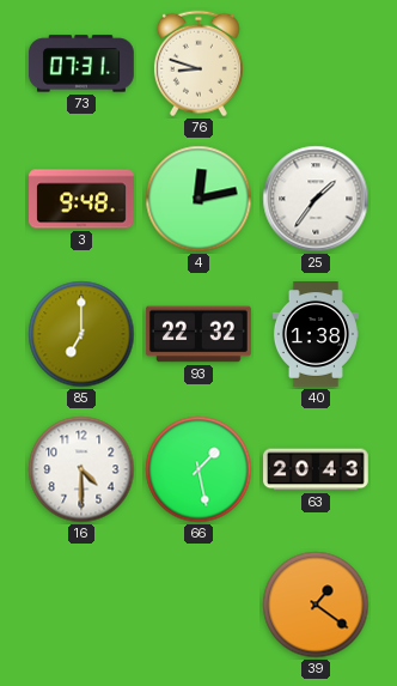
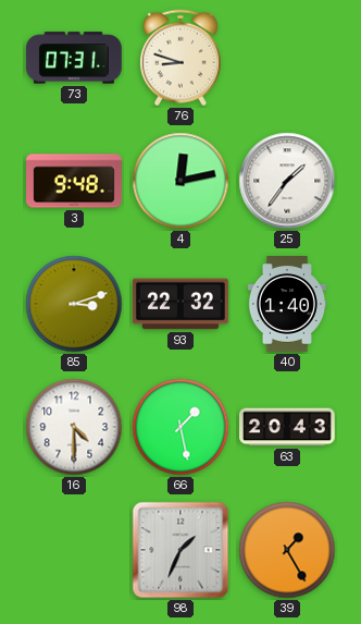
85: 7:00 -> 3:12 (74, 304)
40: 1:38 -> 1:40 (287, 305)
98: none -> 1:34 (180, 550)
39: 1:21 -> 1:25 (287, 550)
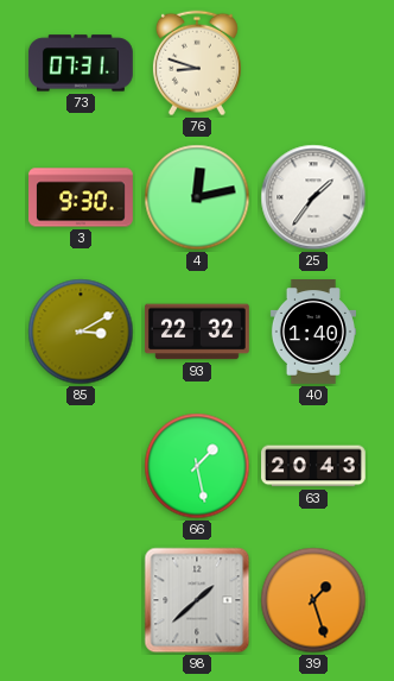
3: 9:48 -> 9:30 (82, 197)
85: 3:12 -> 3:10 (81, 332)
16: 4:30 -> none (74, 427)
98: 1:34 -> 1:38 (197, 600)
39: 1:25 -> 1:27 (313, 600)
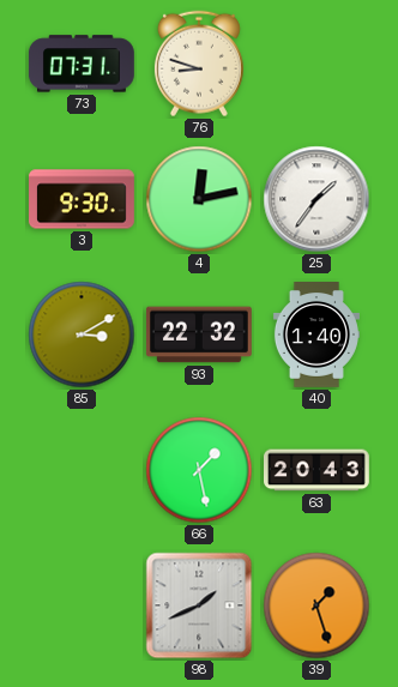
98: 1:38 -> 1:41 (199, 605)
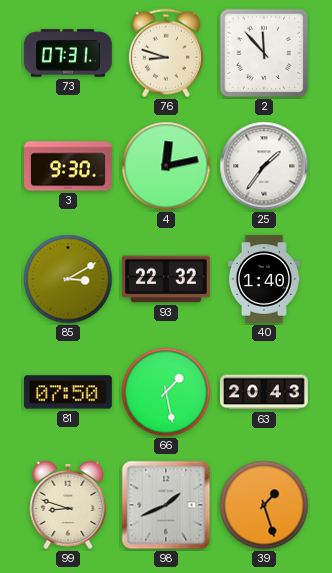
2: none -> 11:53 (264, 53)
81: none -> 07:50 (69, 392)
99: none -> 8:48 (68, 505)
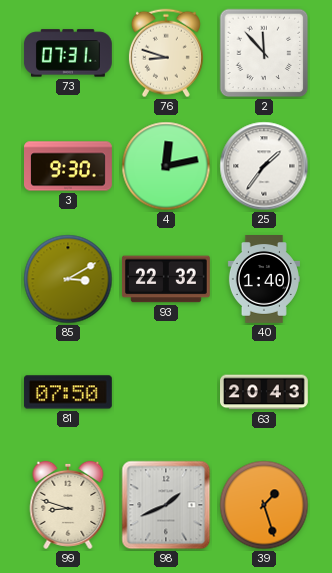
66: 1:28 -> none (166, 392)
